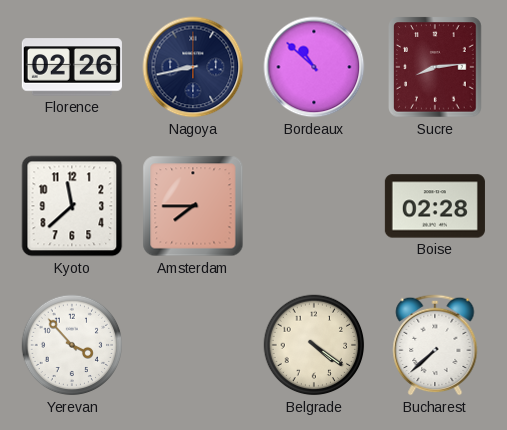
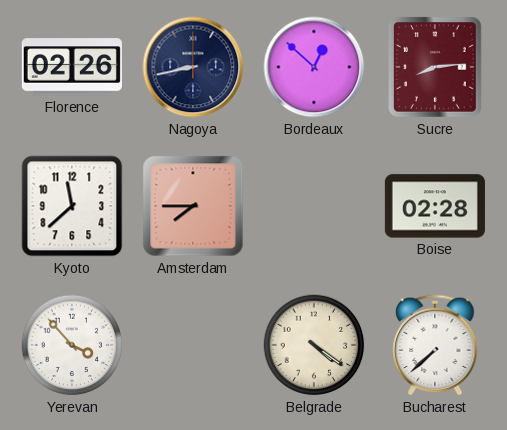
Bordeaux: 10:52 -> 12:52 (314, 67)
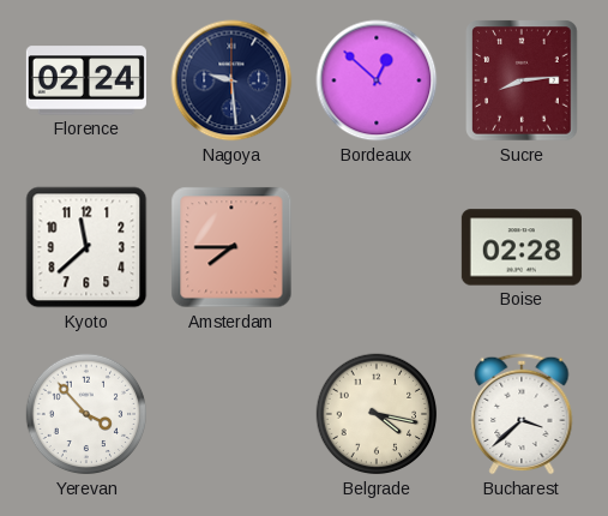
Florence: 02:26 -> 02:24 (86, 80)
Nagoya: 8:43 -> 9:29 (231, 80)
Belgrade: 4:21 -> 4:17 (377, 414)
Bucharest: 7:38 -> 3:38 (522, 414)
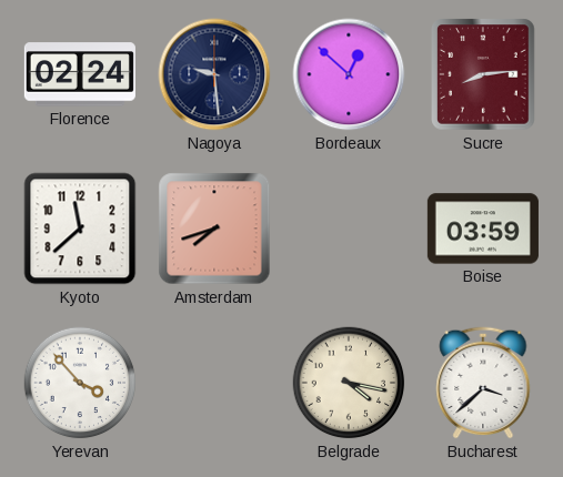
Amsterdam: 7:45 -> 7:42 (214, 229)
Boise: 02:28 -> 03:59 (483, 229)
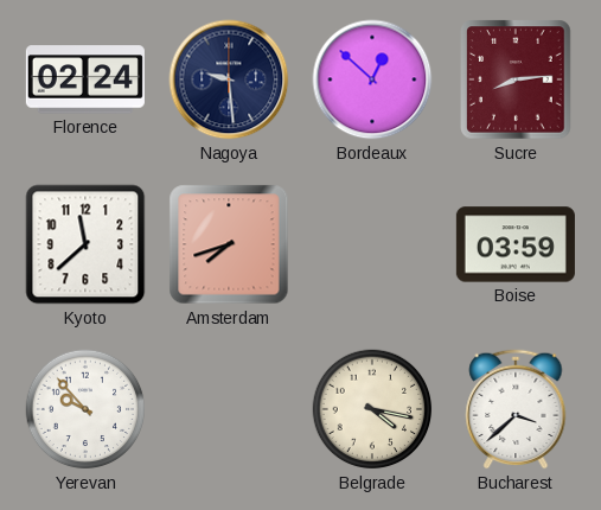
Yerevan: 3:53 -> 9:53 (85, 409)
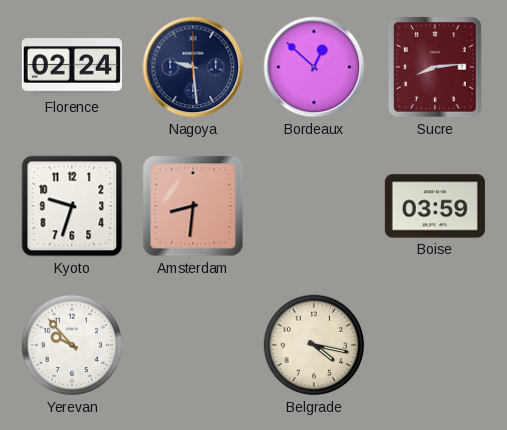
Kyoto: 11:38 -> 9:33 (72, 206)
Amsterdam: 7:42 -> 8:31 (193, 206)
Bucharest: 3:38 -> none (516, 409)
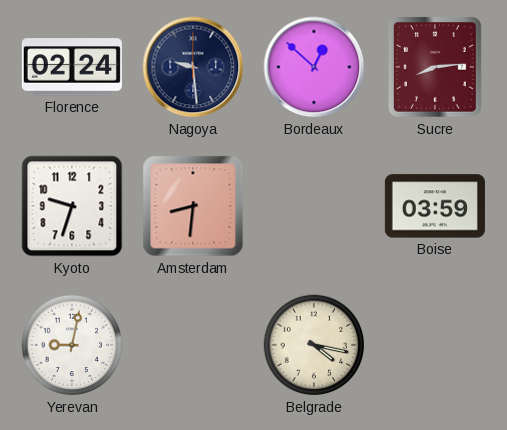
Yerevan: 9:53 -> 9:02 (72, 345)
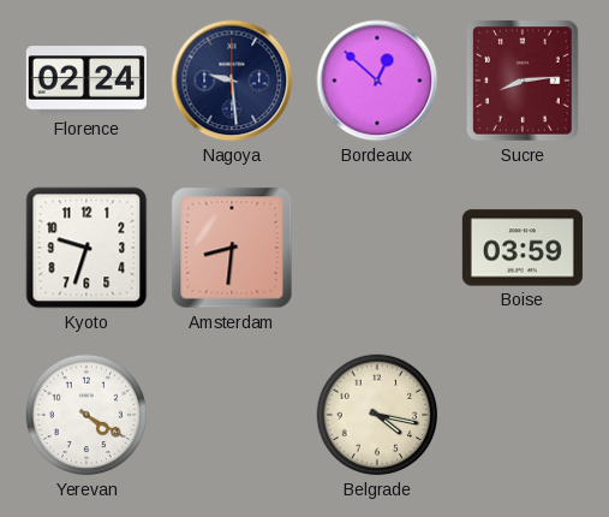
Yerevan: 9:02 -> 4:20 (86, 415)
